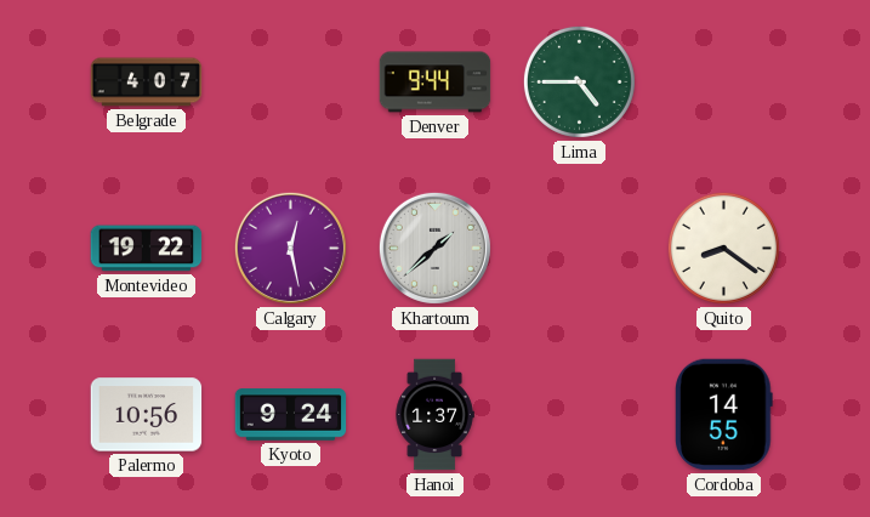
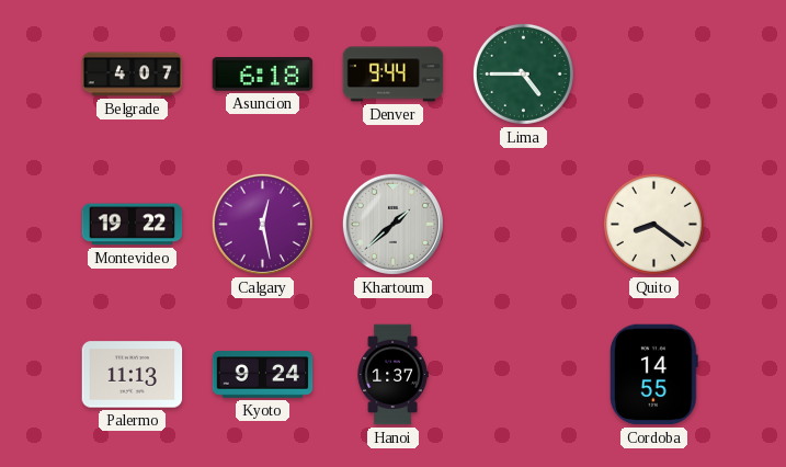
Asuncion: none -> 6:18 (263, 75)
Palermo: 10:56 -> 11:13 (133, 375)
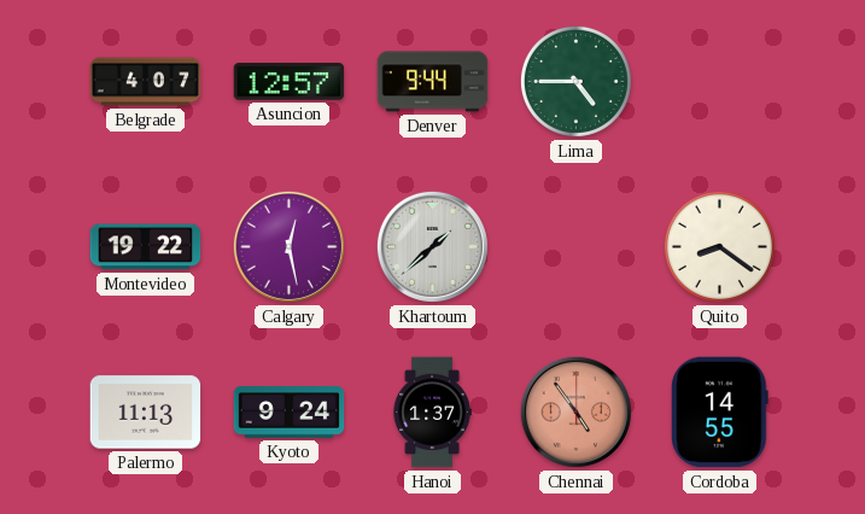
Asuncion: 6:18 -> 12:57 (290, 82)
Chennai: none -> 4:54 (575, 411)
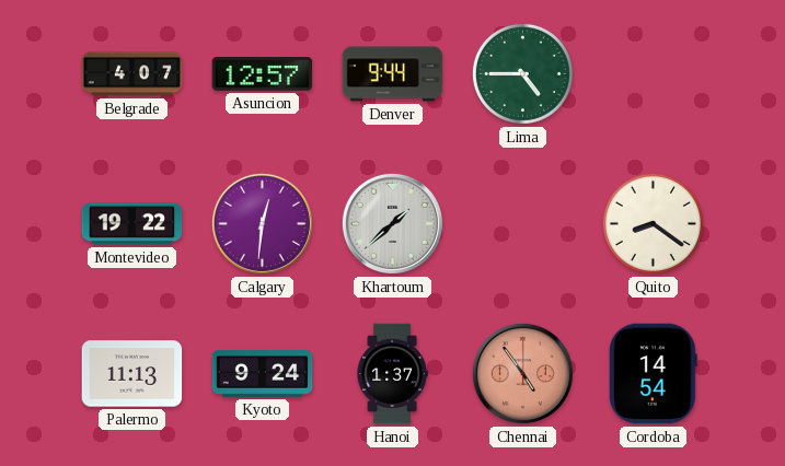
Calgary: 12:28 -> 12:31 (262, 223)
Cordoba: 14:55 -> 14:54 (654, 374)
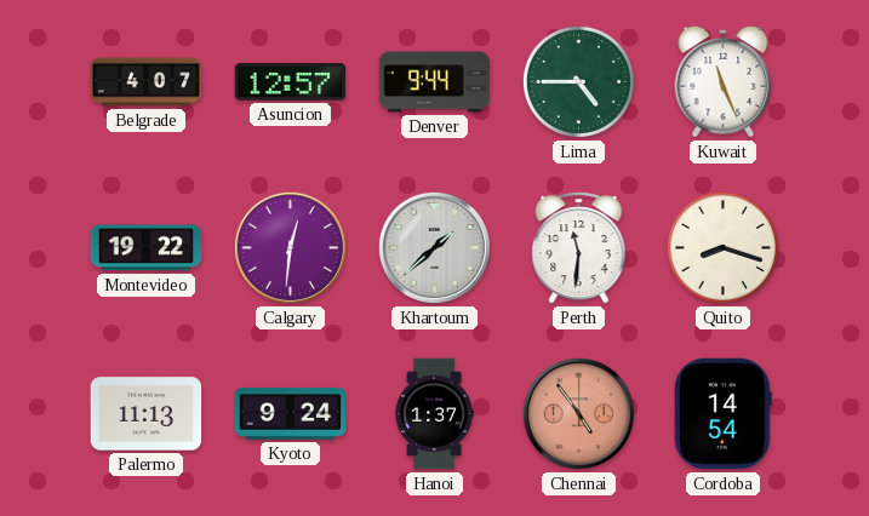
Kuwait: none -> 11:26 (724, 81)
Perth: none -> 11:31 (579, 248)
Quito: 8:21 -> 8:18 (722, 247)
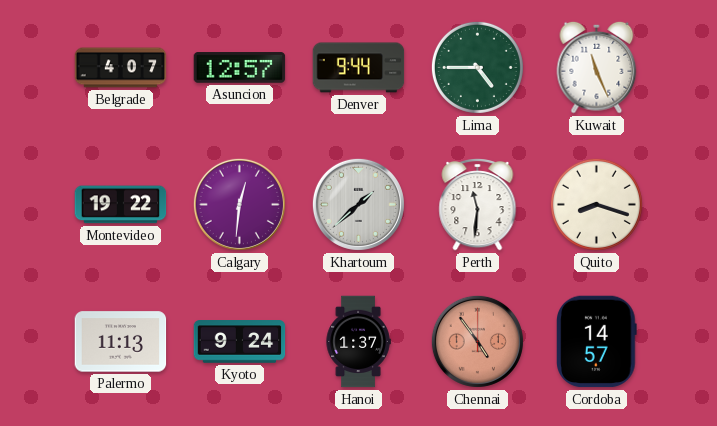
Cordoba: 14:54 -> 14:57 (597, 342)
